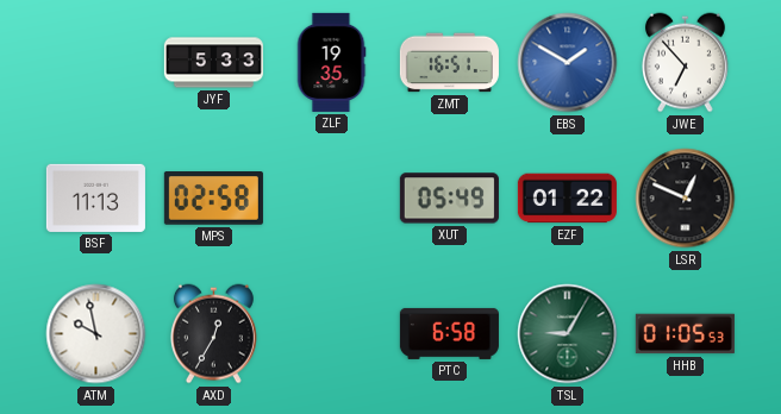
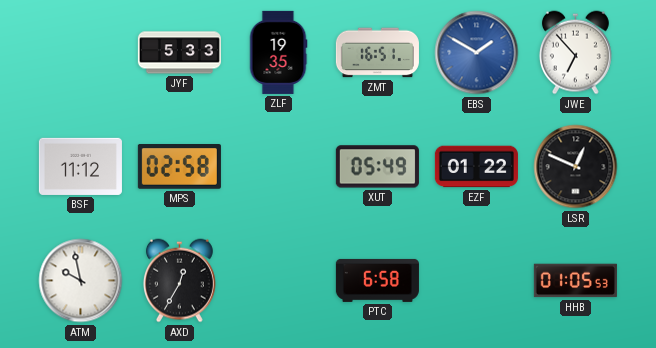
BSF: 11:13 -> 11:12 (80, 166)
TSL: 9:05 -> none (568, 334)
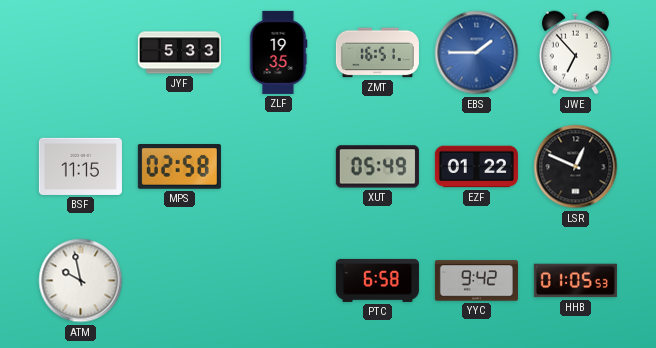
EBS: 1:50 -> 1:45 (477, 53)
BSF: 11:12 -> 11:15 (80, 166)
AXD: 12:35 -> none (179, 281)
YYC: none -> 9:42 (476, 281)
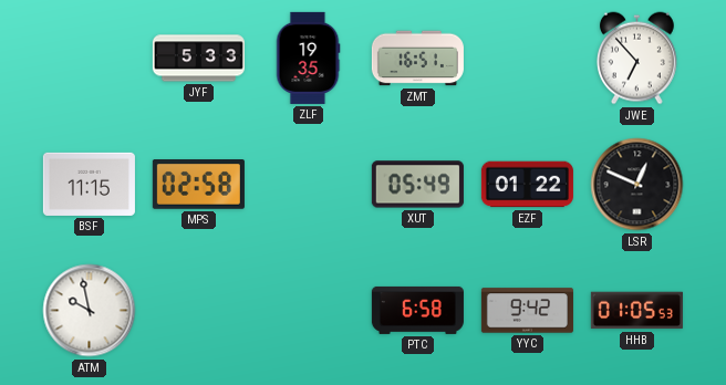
EBS: 1:45 -> none (477, 53)
